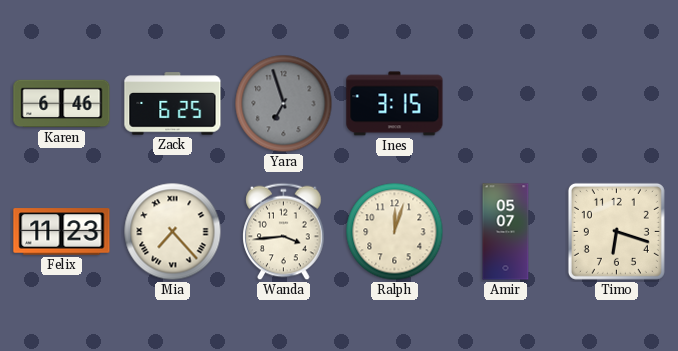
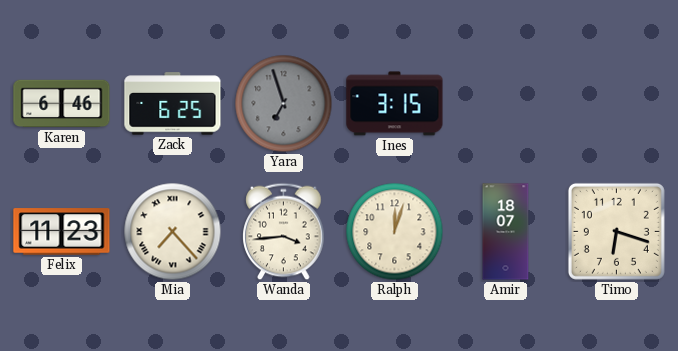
Amir: 05:07 -> 18:07 (506, 232)
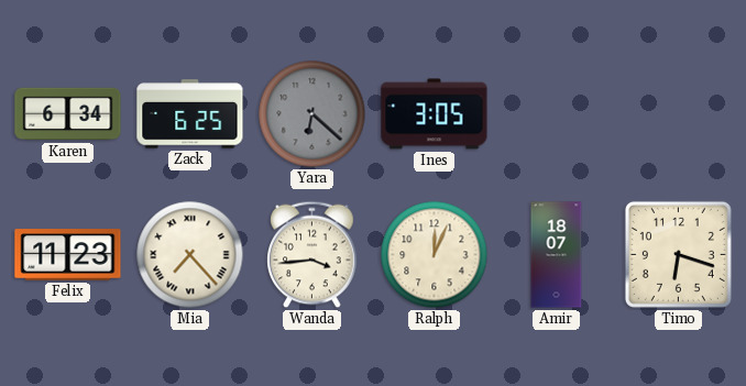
Karen: 6:46 -> 6:34 (68, 114)
Yara: 6:57 -> 6:22 (312, 114)
Ines: 3:15 -> 3:05 (435, 114)
Ralph: 12:03 -> 12:04 (435, 255)
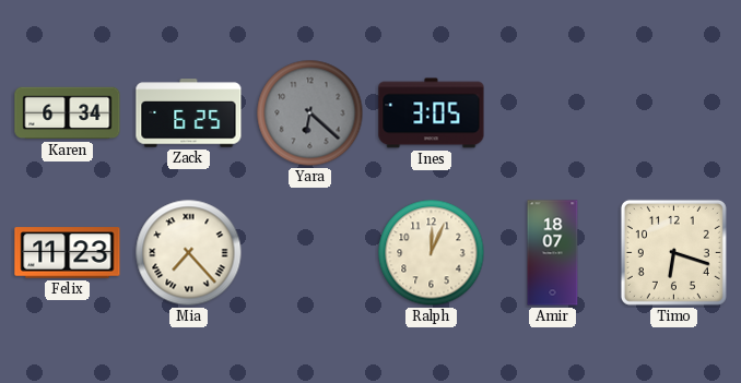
Wanda: 3:44 -> none (312, 255)
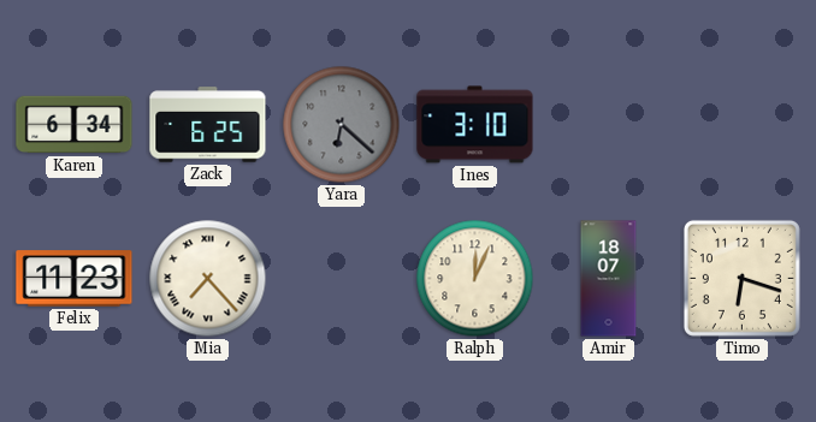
Ines: 3:05 -> 3:10 (475, 125)
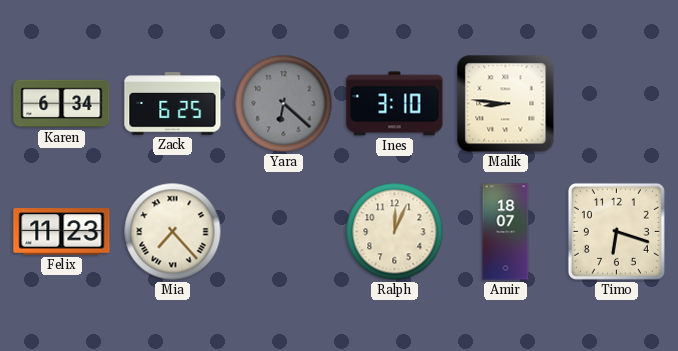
Malik: none -> 8:46 (506, 104)
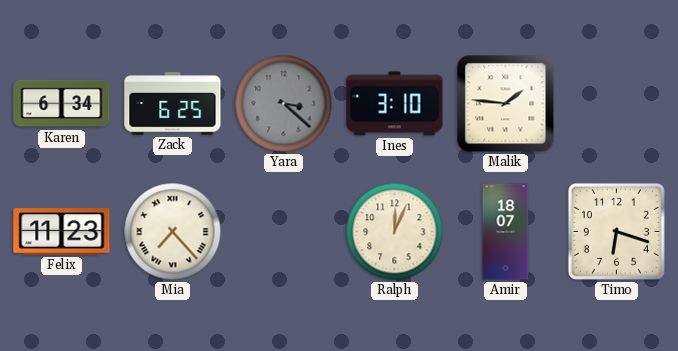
Yara: 6:22 -> 3:22 (284, 104)
Malik: 8:46 -> 1:46 (506, 104)
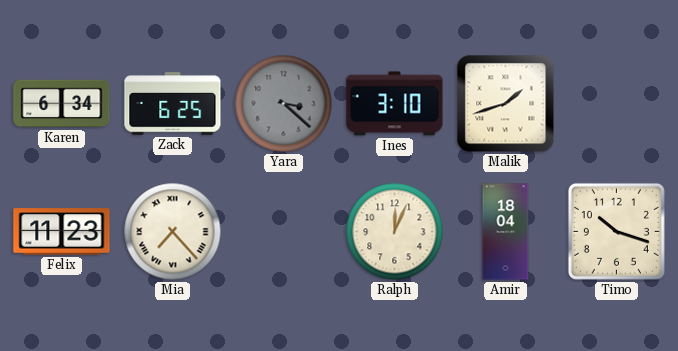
Malik: 1:46 -> 1:42 (506, 104)
Amir: 18:07 -> 18:04 (506, 232)
Timo: 6:18 -> 10:18 (616, 231)
